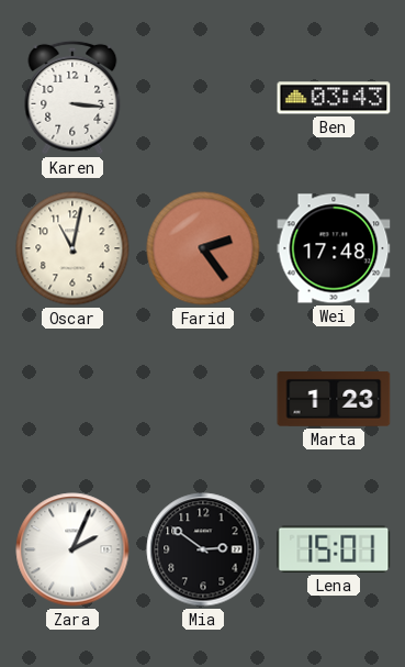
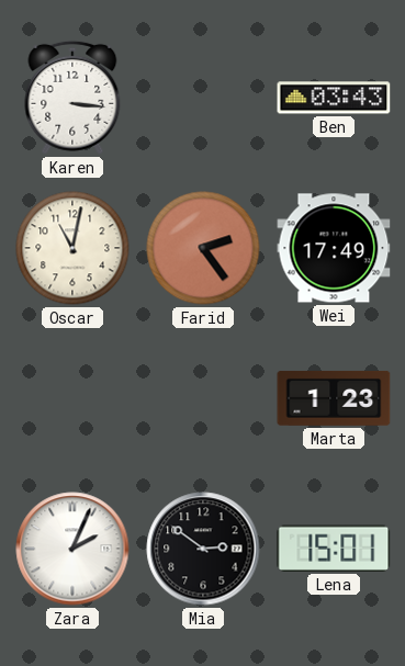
Wei: 17:48 -> 17:49 (334, 248)
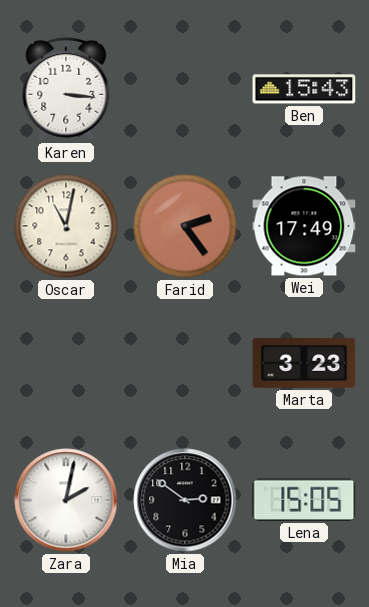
Ben: 03:43 -> 15:43 (304, 89)
Marta: 1:23 -> 3:23 (304, 363)
Zara: 2:04 -> 2:02 (66, 500)
Lena: 15:01 -> 15:05 (304, 500)
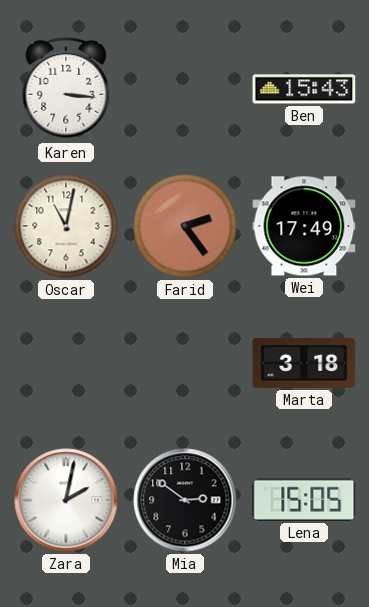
Marta: 3:23 -> 3:18 (304, 363)
